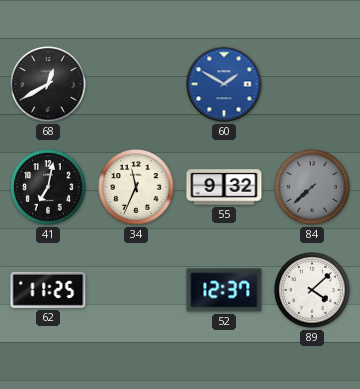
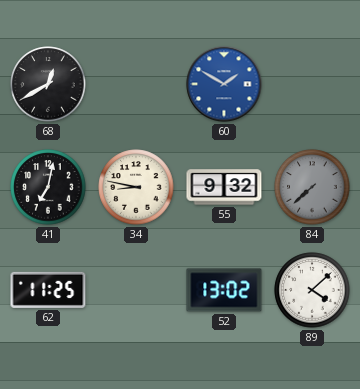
34: 11:34 -> 8:47 (136, 187)
52: 12:37 -> 13:02 (224, 290)
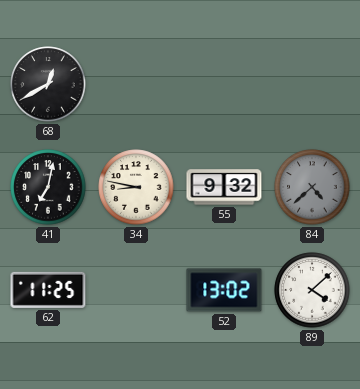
60: 1:50 -> none (224, 84)
84: 7:38 -> 4:38 (312, 187)
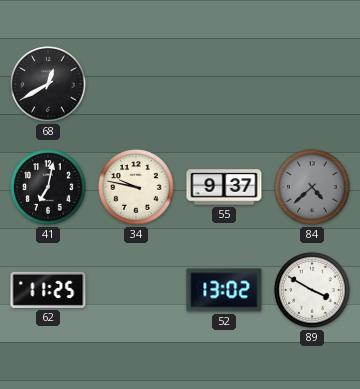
34: 8:47 -> 9:47 (136, 187)
55: 9:32 -> 9:37 (224, 187)
89: 4:08 -> 3:50 (312, 290)
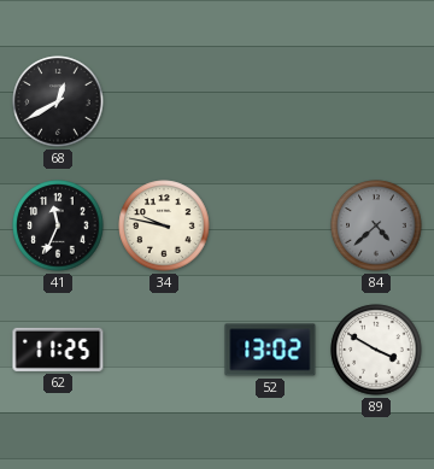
41: 7:02 -> 11:34 (58, 225)
55: 9:37 -> none (224, 187)
